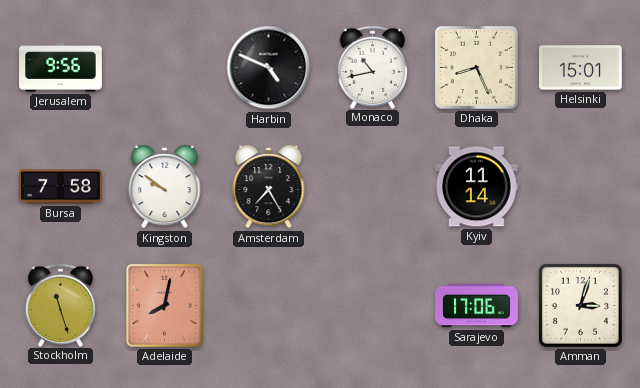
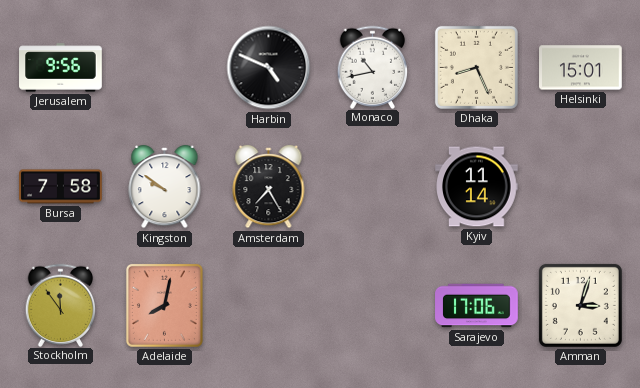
Stockholm: 11:27 -> 11:54 (61, 305)
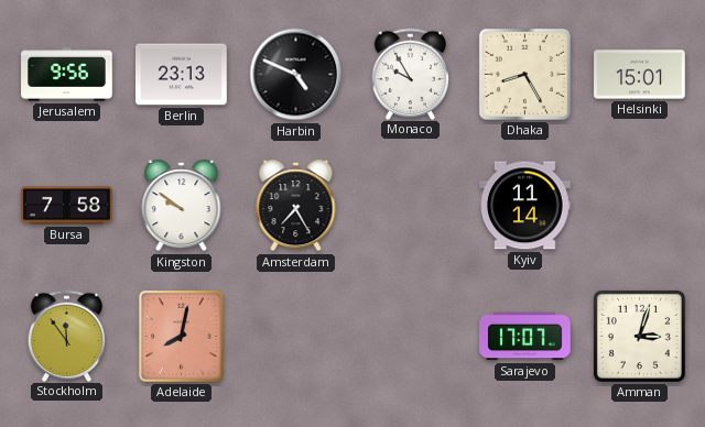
Berlin: none -> 23:13 (182, 75)
Monaco: 10:43 -> 9:55 (411, 74)
Dhaka: 8:26 -> 8:25 (524, 74)
Sarajevo: 17:06 -> 17:07 (525, 337)
